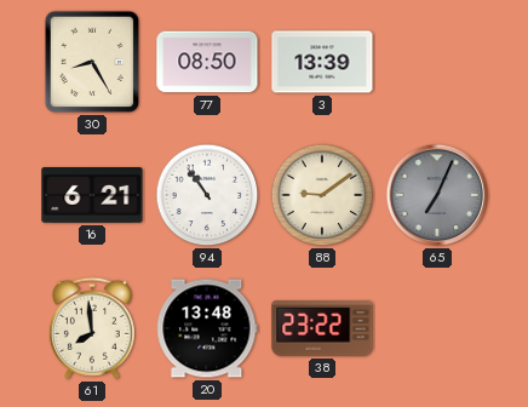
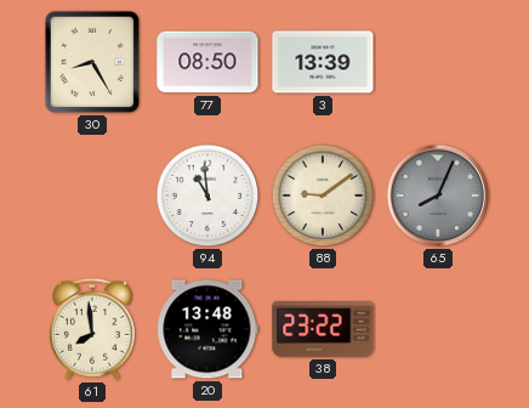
16: 6:21 -> none (92, 196)
94: 10:54 -> 10:59 (207, 195)
65: 7:04 -> 8:04 (438, 195)
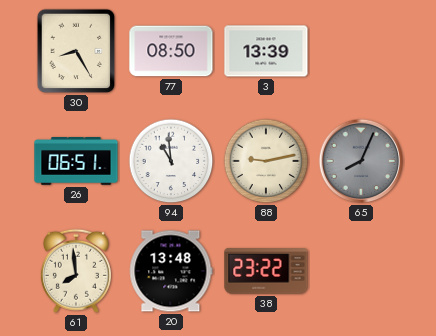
26: none -> 06:51 (76, 162)
88: 9:09 -> 9:13 (266, 161)
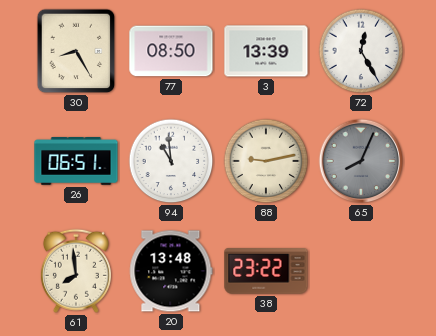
72: none -> 12:25 (361, 51)
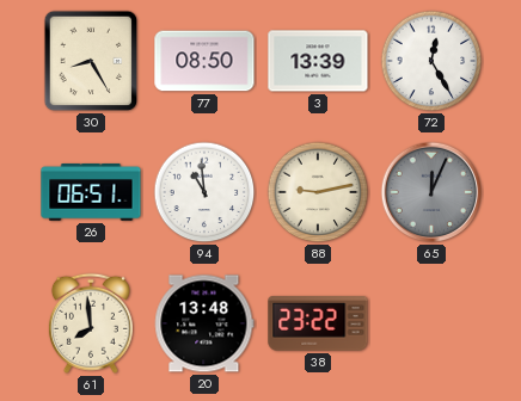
65: 8:04 -> 12:04 (431, 192)
